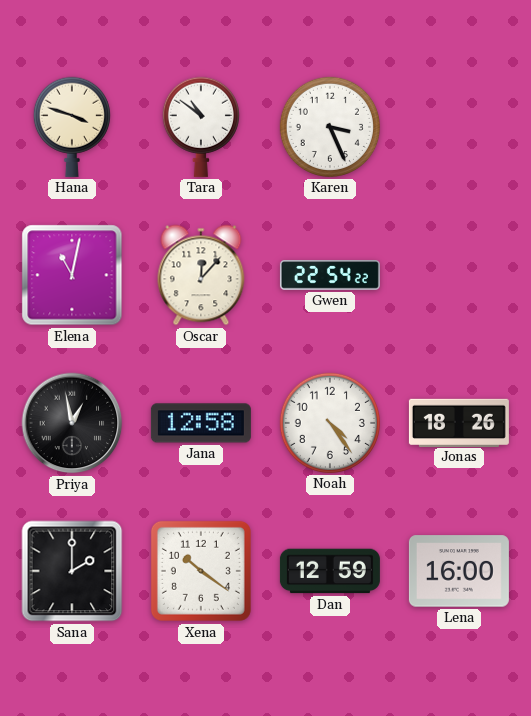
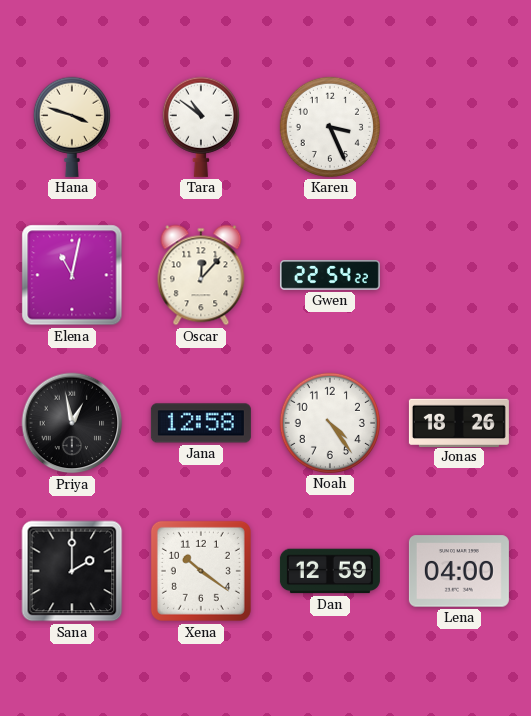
Lena: 16:00 -> 04:00 (459, 571)
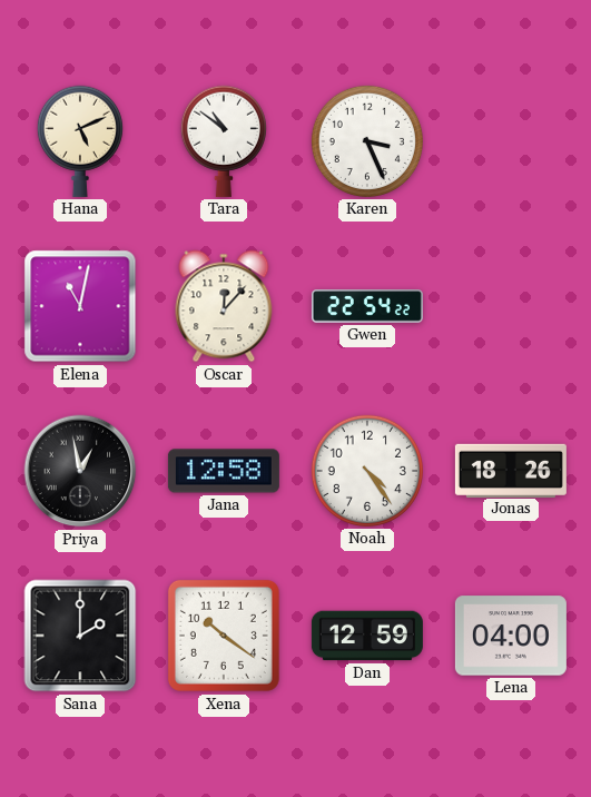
Hana: 3:48 -> 5:11 (80, 141)
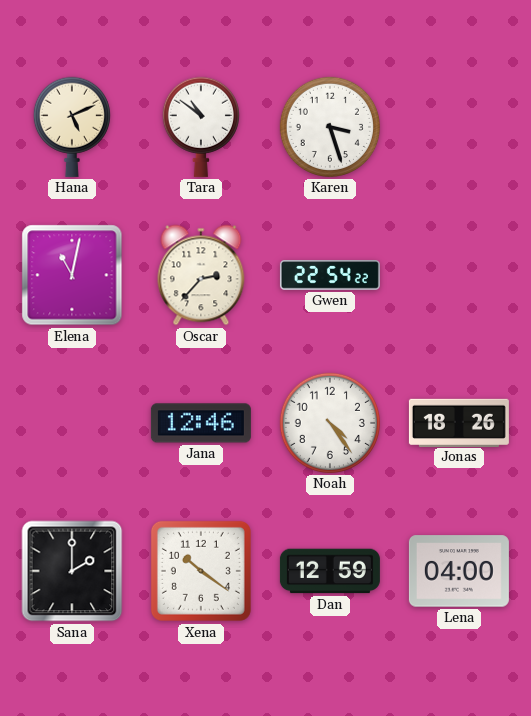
Karen: 3:26 -> 3:27 (330, 127)
Oscar: 12:07 -> 2:37 (201, 275)
Priya: 12:58 -> none (80, 471)
Jana: 12:58 -> 12:46 (201, 423)
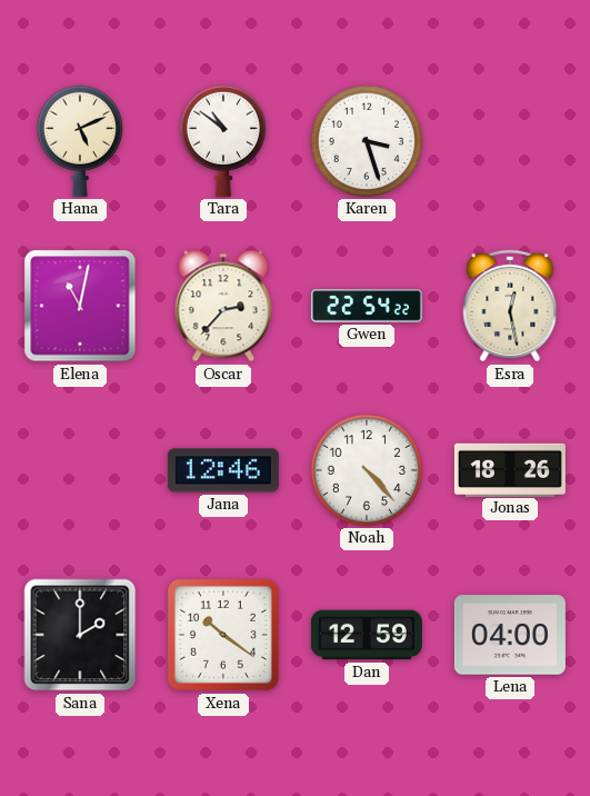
Esra: none -> 12:28 (510, 306)
Noah: 4:24 -> 4:23 (367, 470)
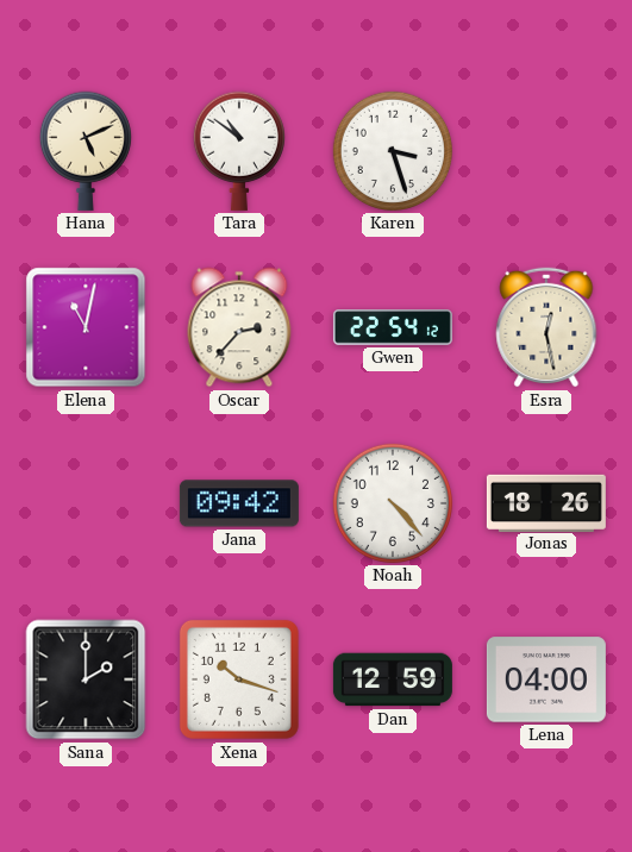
Gwen: 22:54:22 -> 22:54:12 (393, 327)
Jana: 12:46 -> 09:42 (239, 503)
Xena: 10:21 -> 10:18 (239, 679)
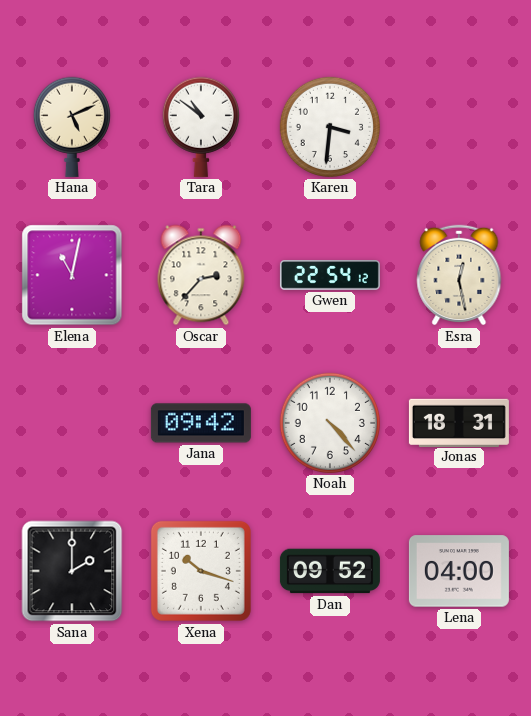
Karen: 3:27 -> 3:31 (330, 127)
Jonas: 18:26 -> 18:31 (459, 422)
Dan: 12:59 -> 09:52 (330, 571)
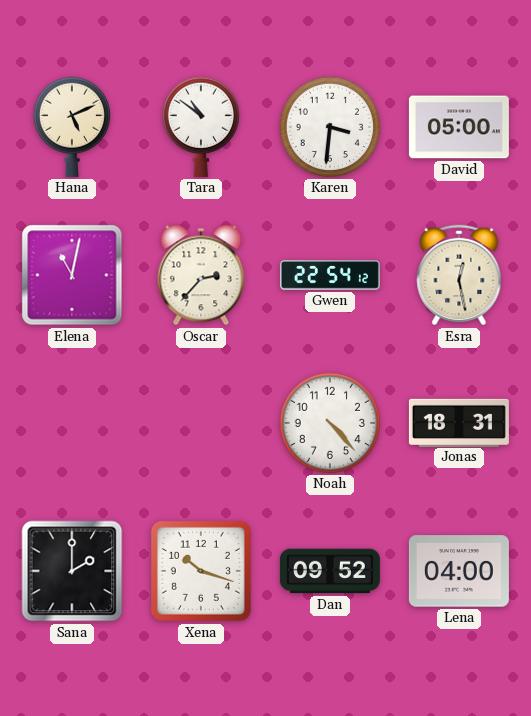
David: none -> 05:00 (459, 127)
Jana: 09:42 -> none (201, 423)
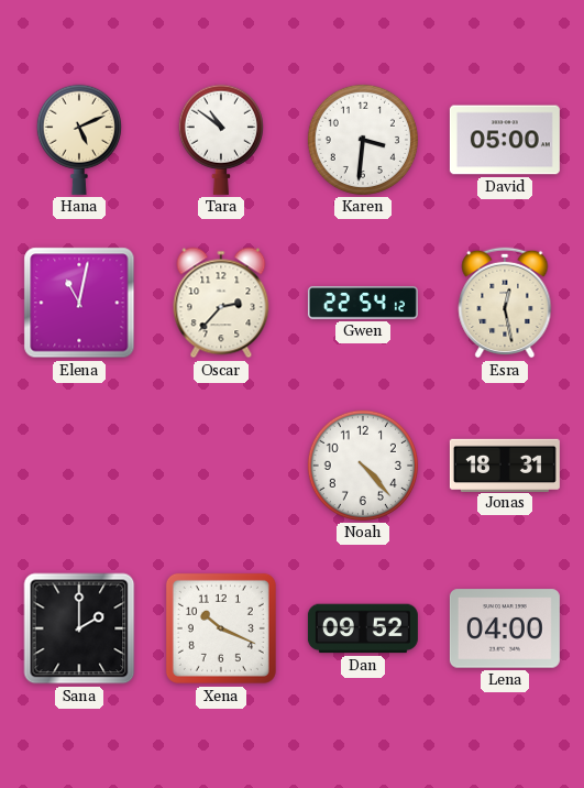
Xena: 10:18 -> 10:19 (221, 628)
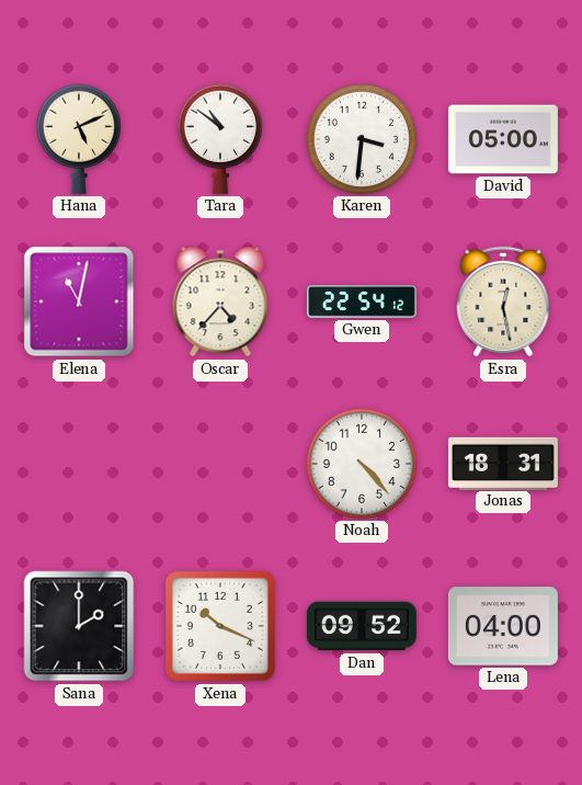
Oscar: 2:37 -> 4:37 (220, 302)
